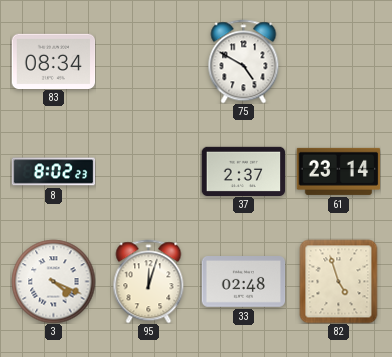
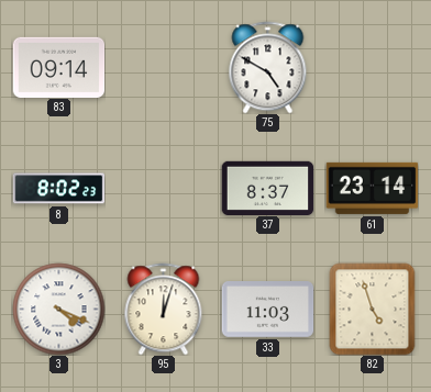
83: 08:34 -> 09:14 (58, 67)
37: 2:37 -> 8:37 (267, 188)
33: 02:48 -> 11:03 (267, 310)
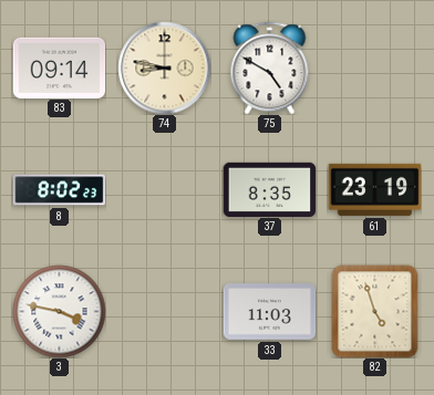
74: none -> 8:47 (164, 67)
37: 8:37 -> 8:35 (269, 189)
61: 23:14 -> 23:19 (374, 189)
3: 4:19 -> 3:47 (59, 311)
95: 12:03 -> none (164, 309)
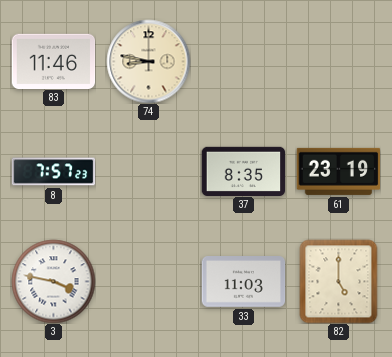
83: 09:14 -> 11:46 (53, 61)
75: 4:50 -> none (270, 67)
8: 8:02 -> 7:57 (53, 172)
82: 4:57 -> 5:00 (339, 281)
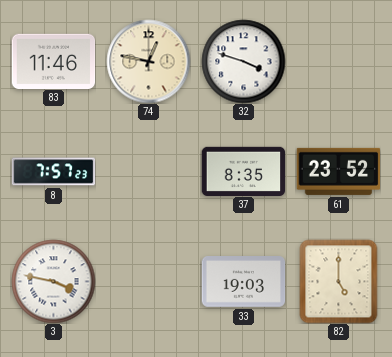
74: 8:47 -> 12:47 (148, 61)
32: none -> 3:48 (243, 61)
61: 23:19 -> 23:52 (338, 171)
33: 11:03 -> 19:03 (243, 282)
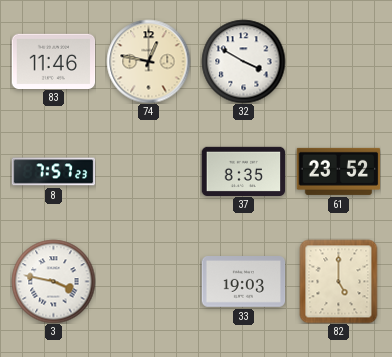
32: 3:48 -> 3:50 (243, 61)
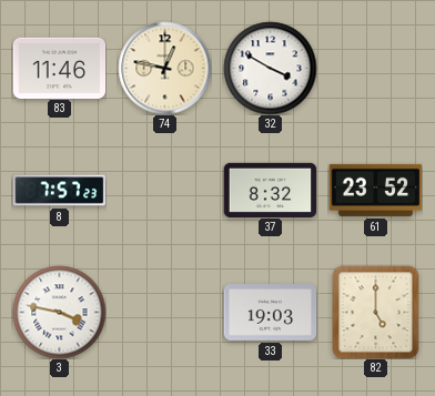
37: 8:35 -> 8:32 (270, 190)
